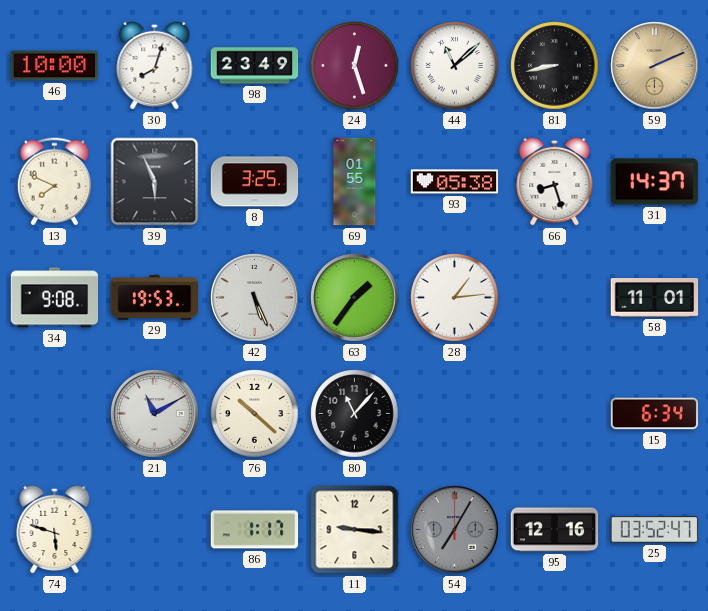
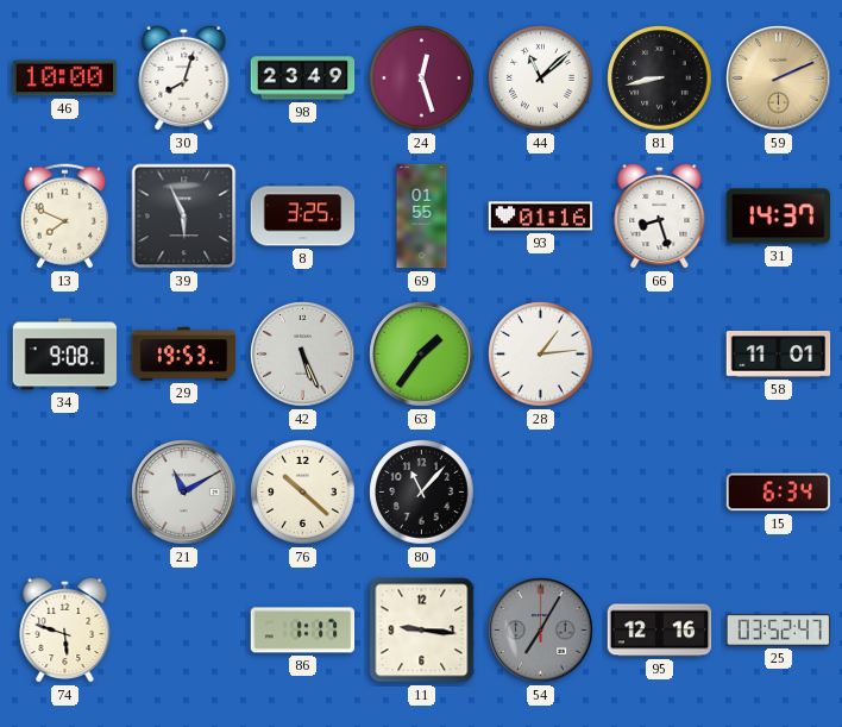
93: 05:38 -> 01:16 (541, 217)
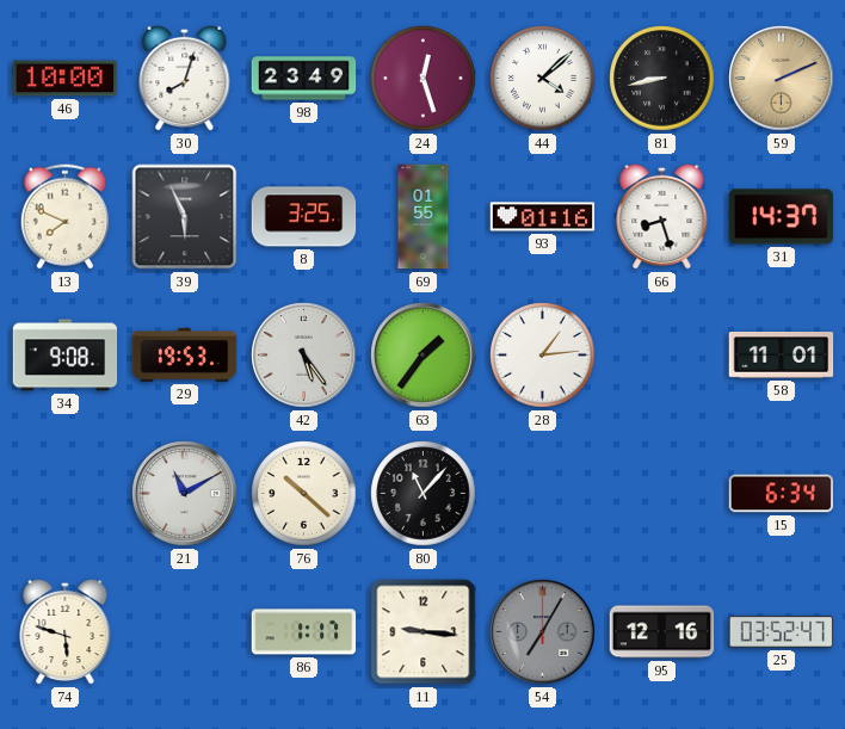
44: 11:08 -> 4:08 (543, 79)
42: 5:26 -> 5:24 (304, 356)
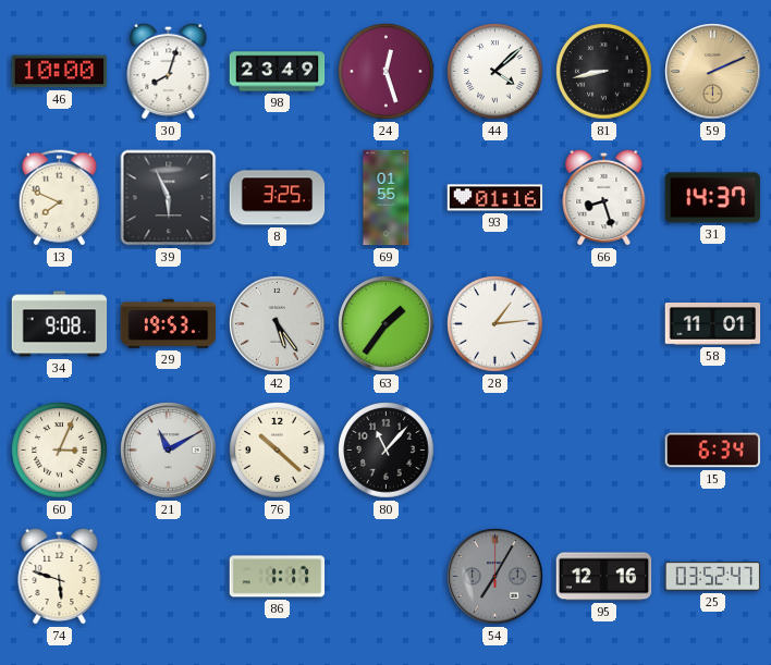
60: none -> 3:04 (60, 451)
11: 9:16 -> none (424, 632)
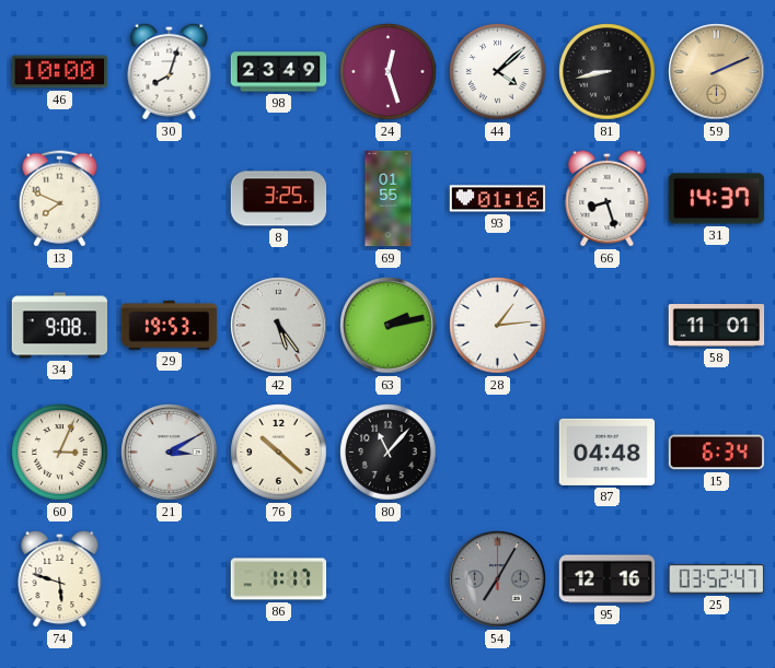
39: 5:56 -> none (169, 198)
63: 1:36 -> 2:13 (389, 326)
21: 11:10 -> 3:10 (170, 453)
87: none -> 04:48 (608, 452)
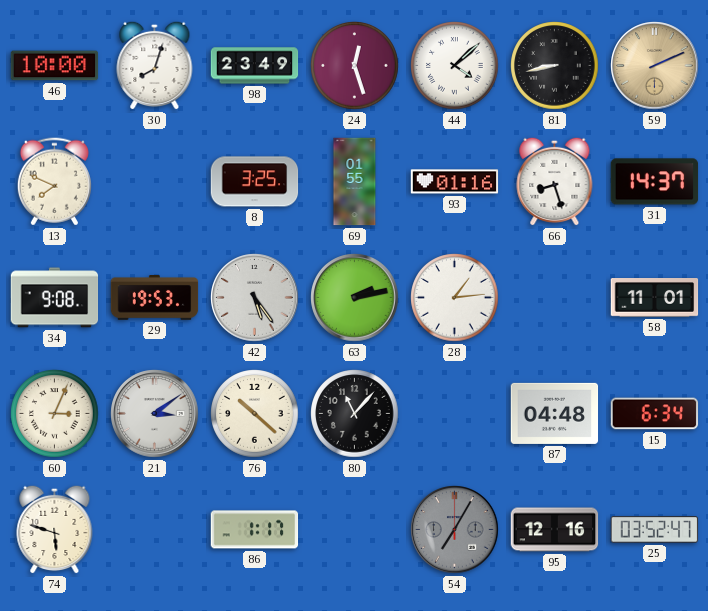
21: 3:10 -> 3:09 (155, 414)
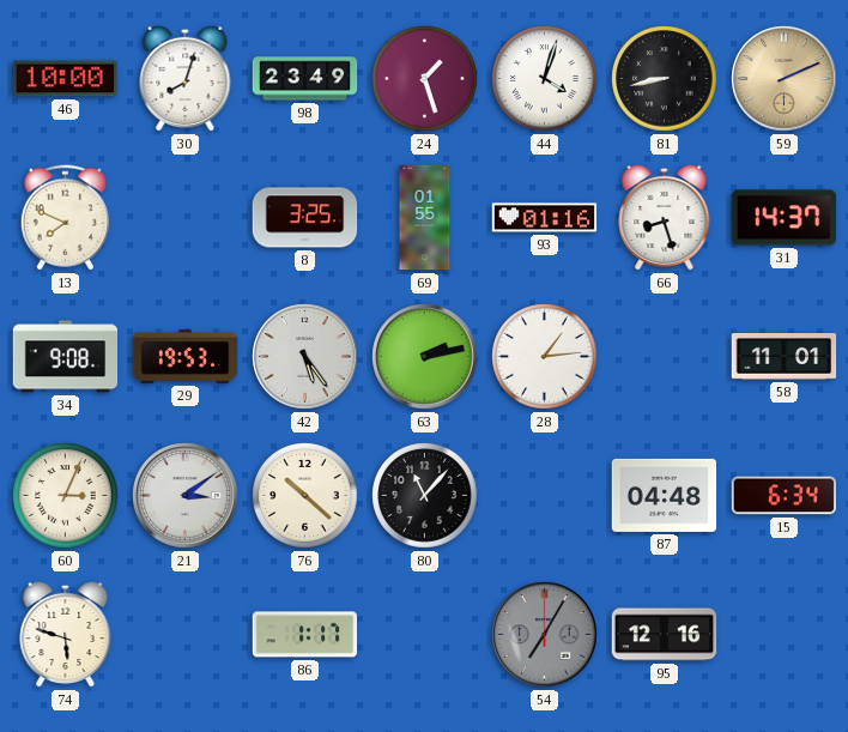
24: 12:27 -> 1:27 (425, 79)
44: 4:08 -> 4:03 (545, 79)
25: 03:52 -> none (655, 530)
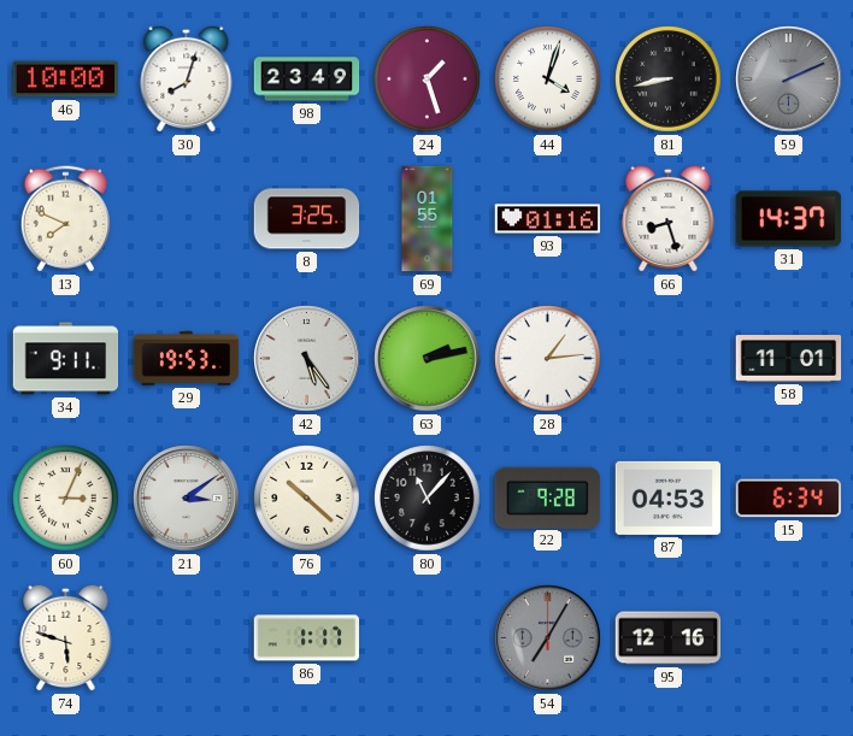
59 dial: champagne -> grey (789, 80)
34: 9:08 -> 9:11 (66, 359)
22: none -> 9:28 (548, 497)
87: 04:48 -> 04:53 (669, 497)
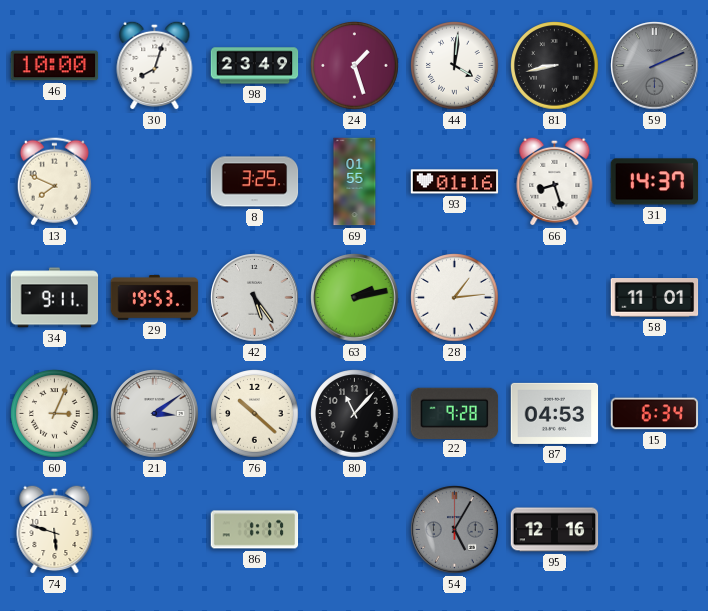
44: 4:03 -> 4:01 (455, 66)
54: 7:05 -> 5:05 (455, 530)
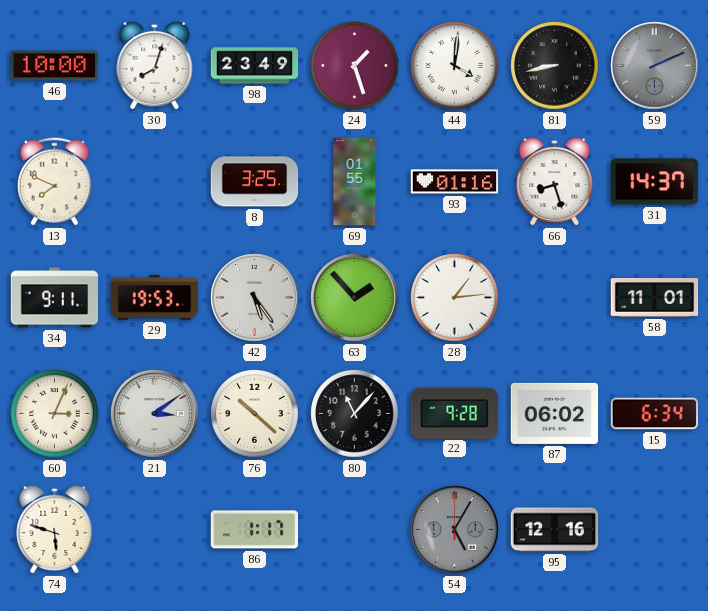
63: 2:13 -> 1:53 (355, 298)
87: 04:53 -> 06:02 (555, 413)
